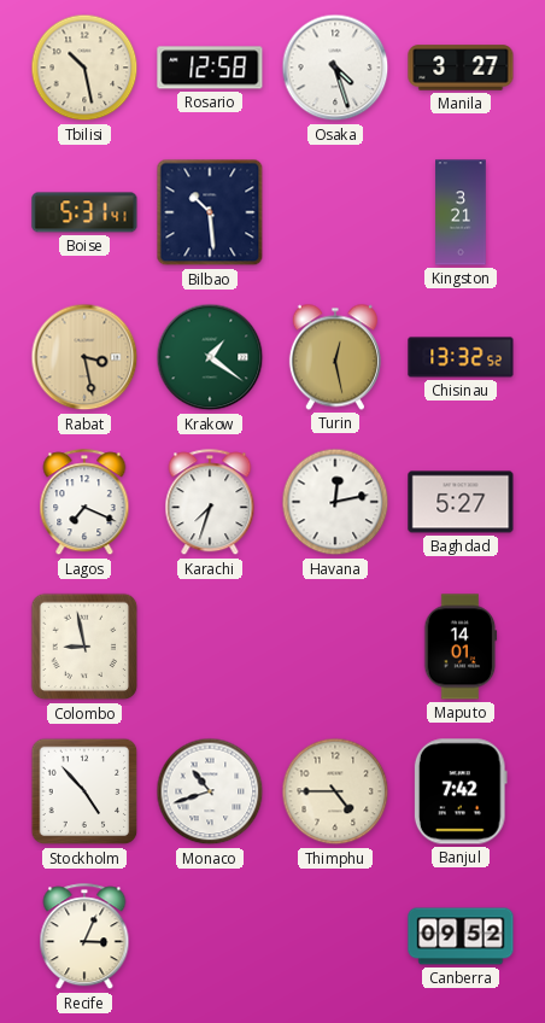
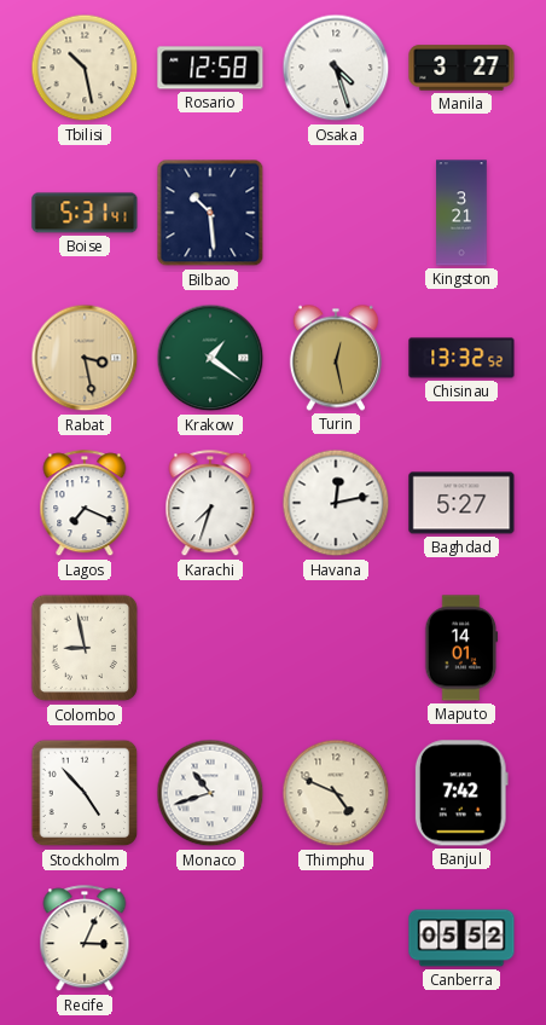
Thimphu: 4:45 -> 4:49 (336, 793)
Canberra: 09:52 -> 05:52 (461, 938)
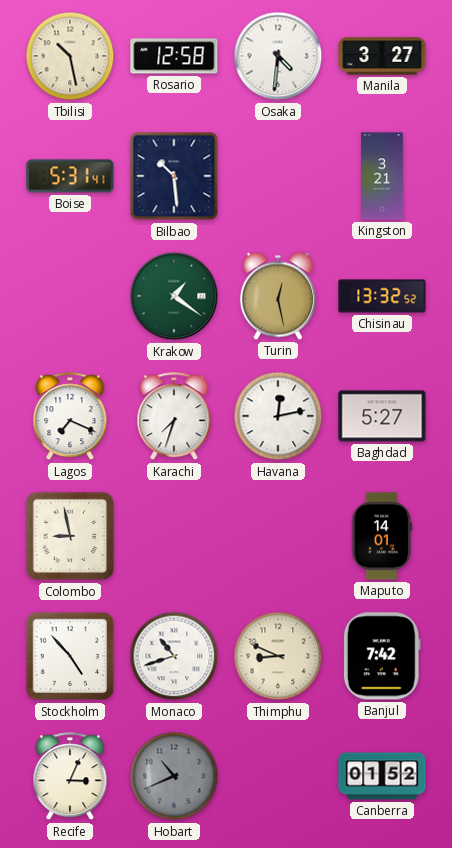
Osaka: 4:27 -> 4:31 (278, 56)
Rabat: 3:28 -> none (85, 358)
Thimphu: 4:49 -> 8:49 (278, 656)
Hobart: none -> 10:41 (174, 776)
Canberra: 05:52 -> 01:52 (382, 776)
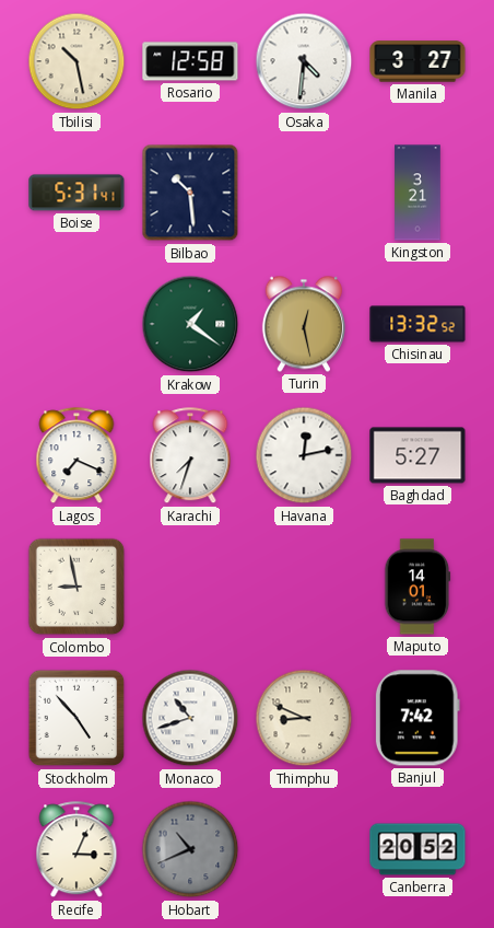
Canberra: 01:52 -> 20:52 (417, 849)
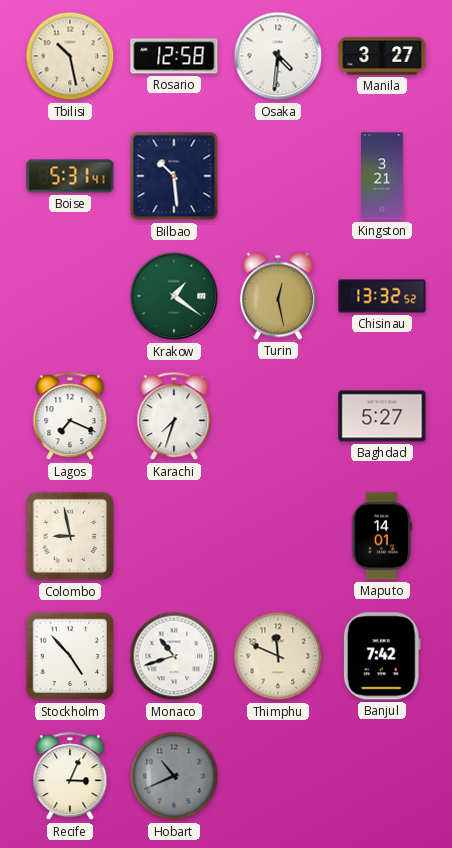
Havana: 12:13 -> none (304, 455)
Thimphu: 8:49 -> 11:49 (278, 656)
Canberra: 20:52 -> none (417, 849)
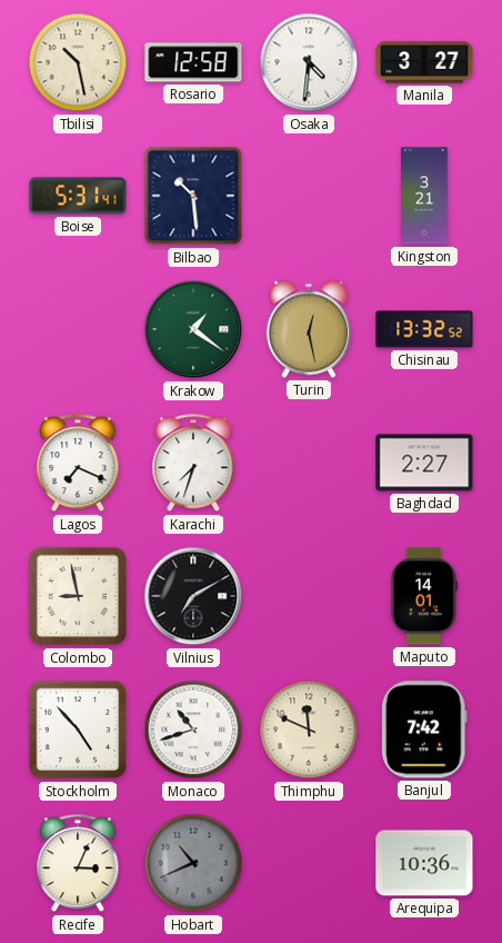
Baghdad: 5:27 -> 2:27 (424, 463)
Vilnius: none -> 7:10 (193, 596)
Arequipa: none -> 10:36 (424, 863)
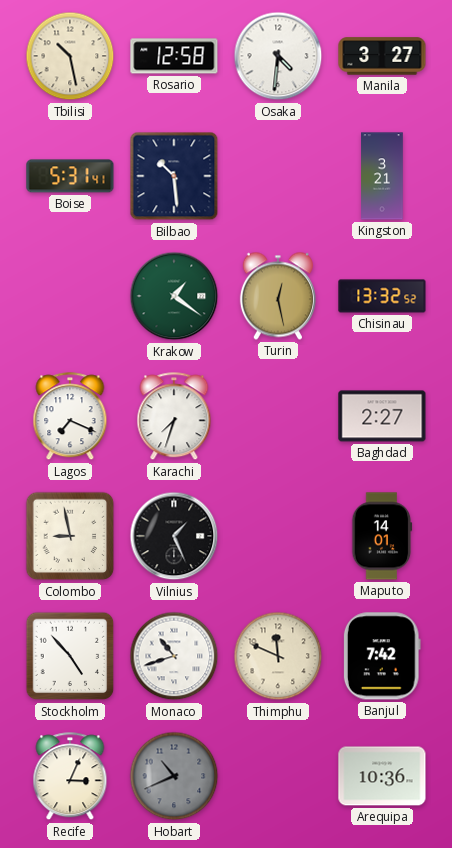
Vilnius: 7:10 -> 1:26 (174, 536)
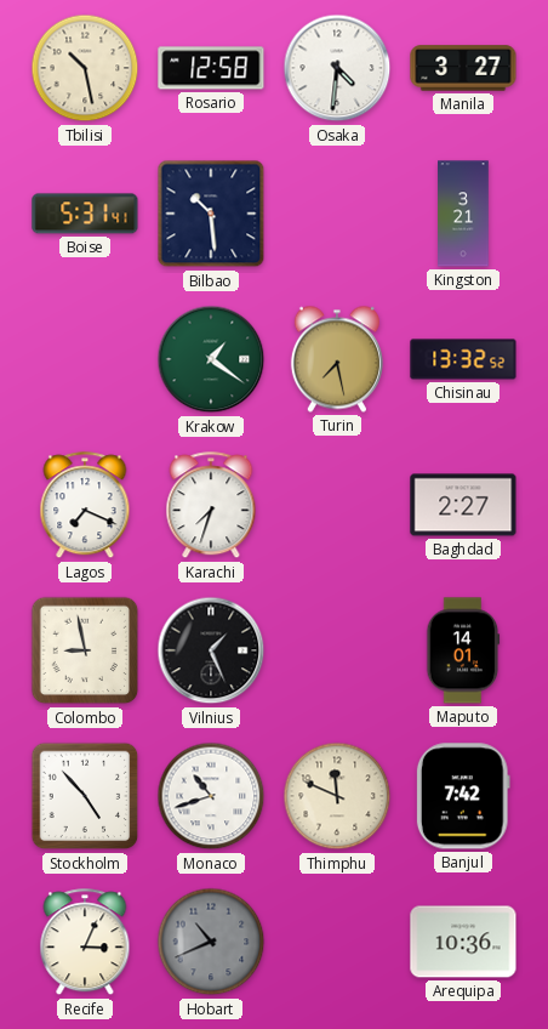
Turin: 12:28 -> 7:28 (337, 359)
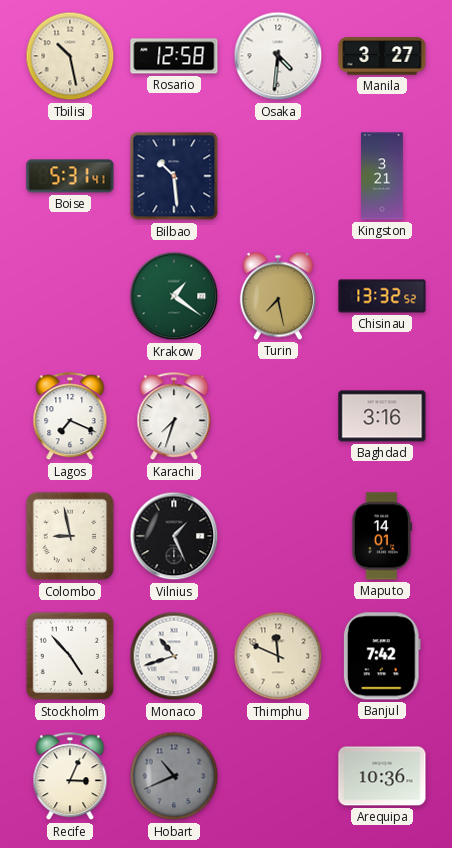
Baghdad: 2:27 -> 3:16 (382, 416)
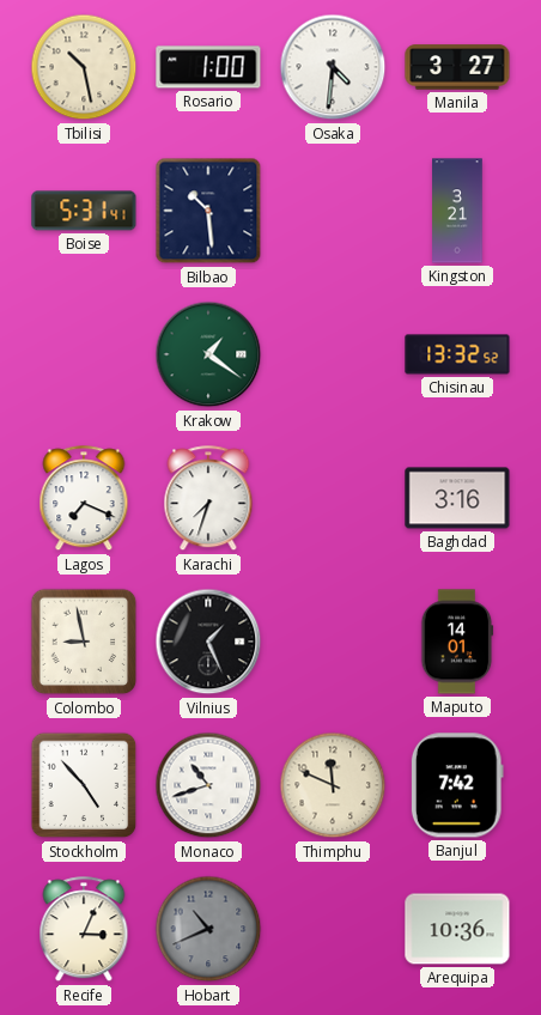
Rosario: 12:58 -> 1:00 (208, 67)
Turin: 7:28 -> none (278, 296)
